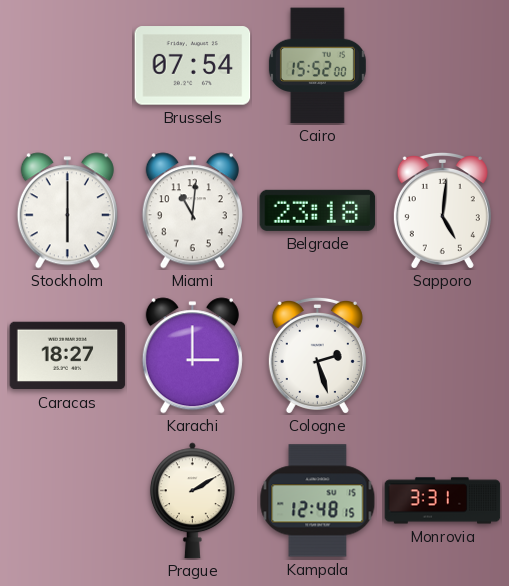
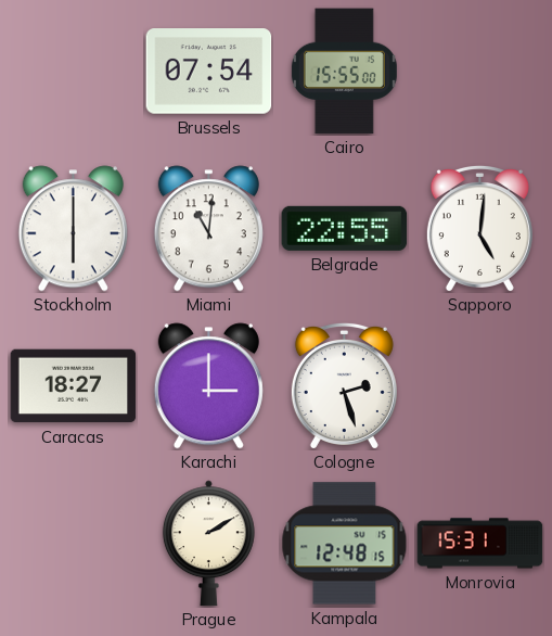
Cairo: 15:52 -> 15:55 (344, 72)
Belgrade: 23:18 -> 22:55 (345, 228)
Monrovia: 3:31 -> 15:31 (480, 544)
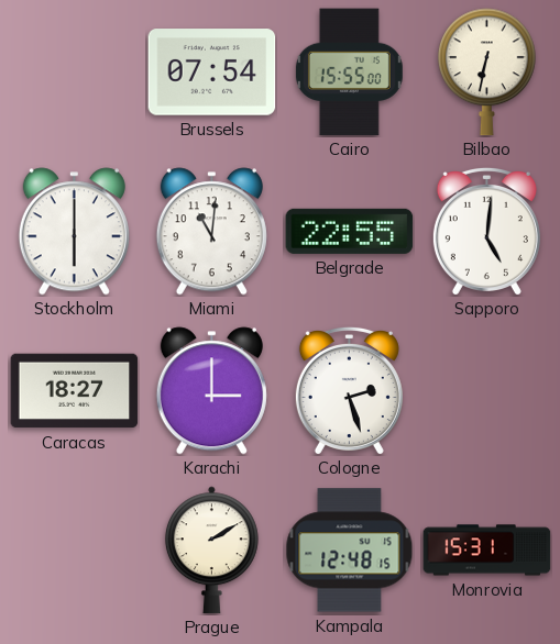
Bilbao: none -> 6:32 (487, 73)
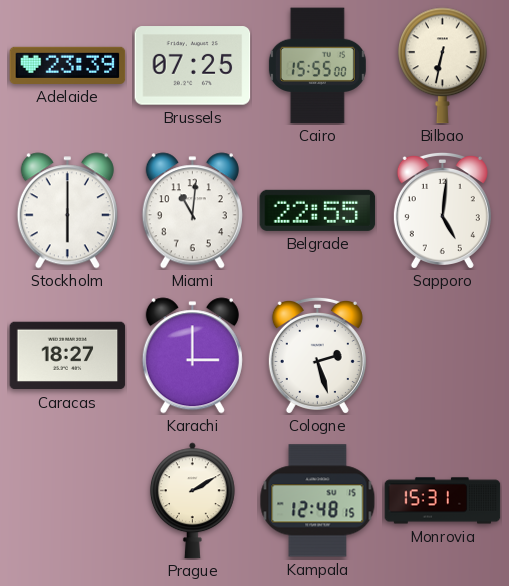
Adelaide: none -> 23:39 (68, 65)
Brussels: 07:54 -> 07:25 (193, 66)
